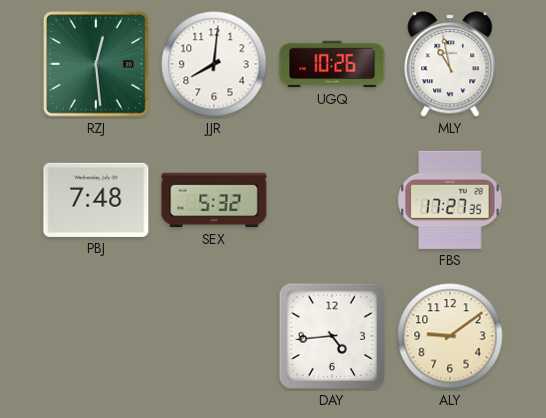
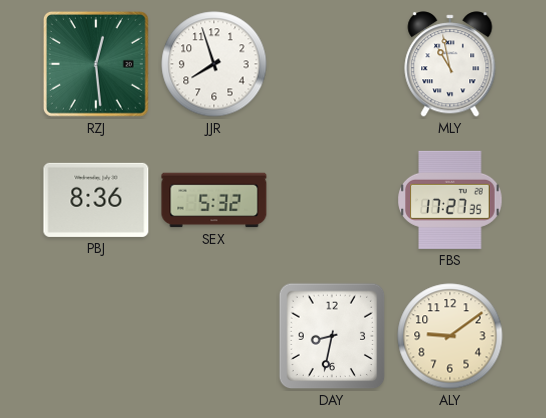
JJR: 8:01 -> 7:57 (214, 64)
UGQ: 10:26 -> none (332, 64)
PBJ: 7:48 -> 8:36 (96, 200)
DAY: 4:44 -> 8:32 (332, 336)
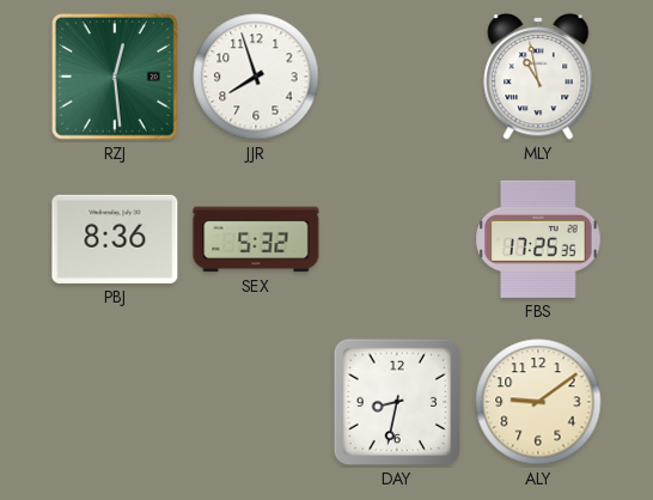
FBS: 17:27 -> 17:25 (538, 239)
